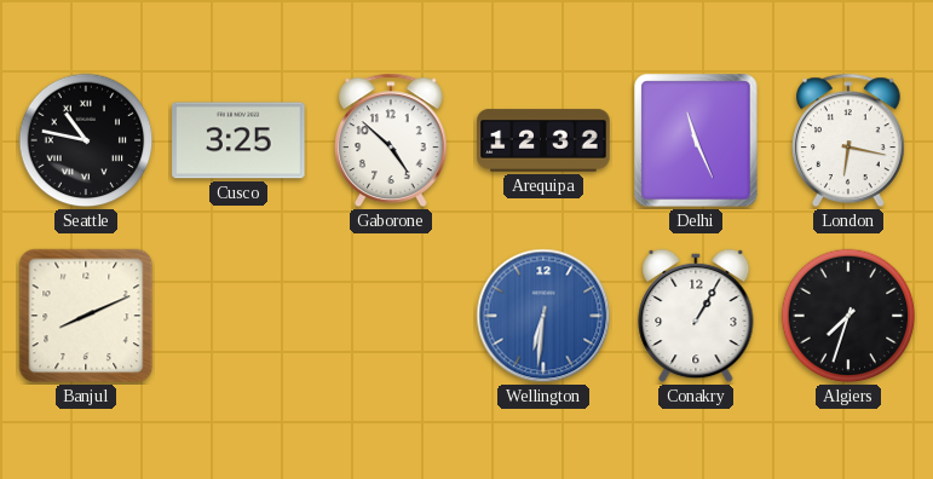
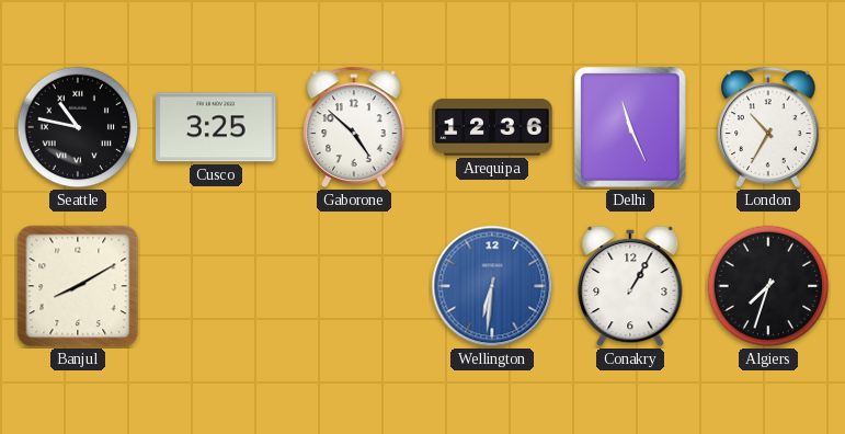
Arequipa: 12:32 -> 12:36 (492, 127)
London: 6:17 -> 10:35 (769, 127)
Banjul: 8:11 -> 8:10 (78, 286)
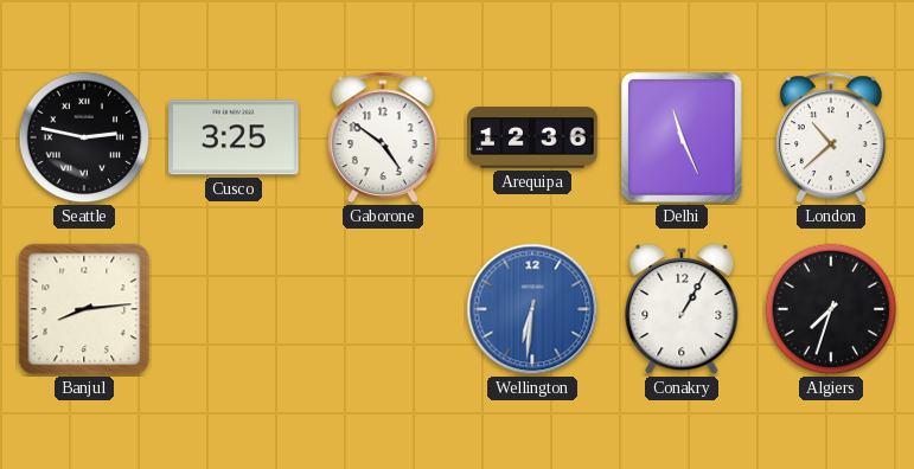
Seattle: 10:47 -> 2:47 (84, 137)
Gaborone: 4:52 -> 4:51 (384, 137)
London: 10:35 -> 10:38 (832, 137)
Banjul: 8:10 -> 8:14 (84, 309)
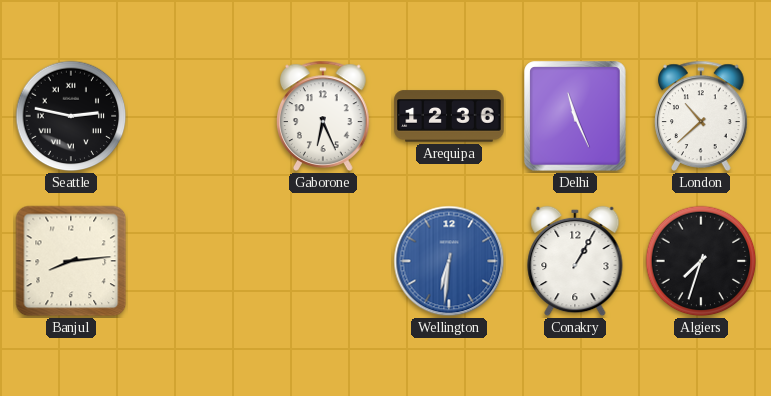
Cusco: 3:25 -> none (234, 137)
Gaborone: 4:51 -> 6:26 (324, 116)
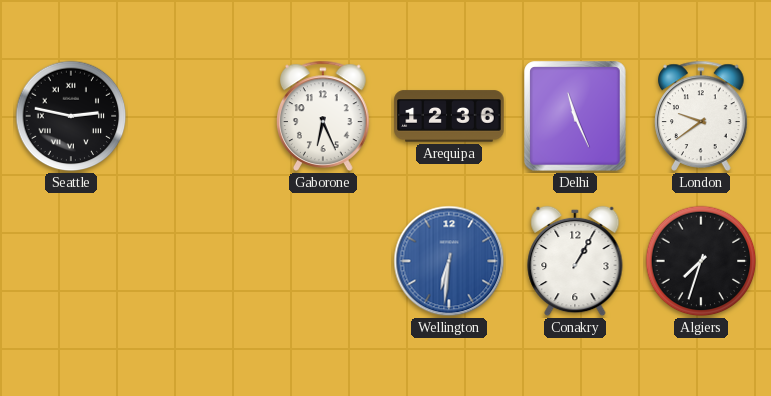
London: 10:38 -> 9:39 (702, 116)
Banjul: 8:14 -> none (71, 261)
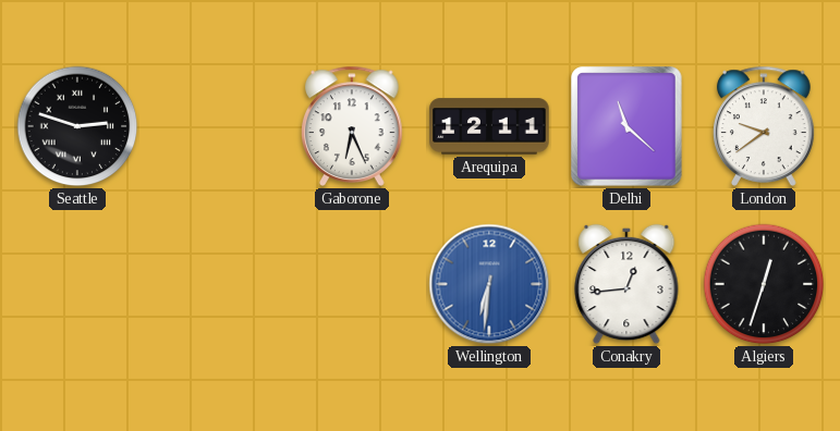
Seattle: 2:47 -> 2:48 (77, 126)
Arequipa: 12:36 -> 12:11 (489, 126)
Delhi: 11:26 -> 11:22 (626, 126)
Conakry: 1:05 -> 12:44 (626, 284)
Algiers: 7:33 -> 12:33 (764, 284)
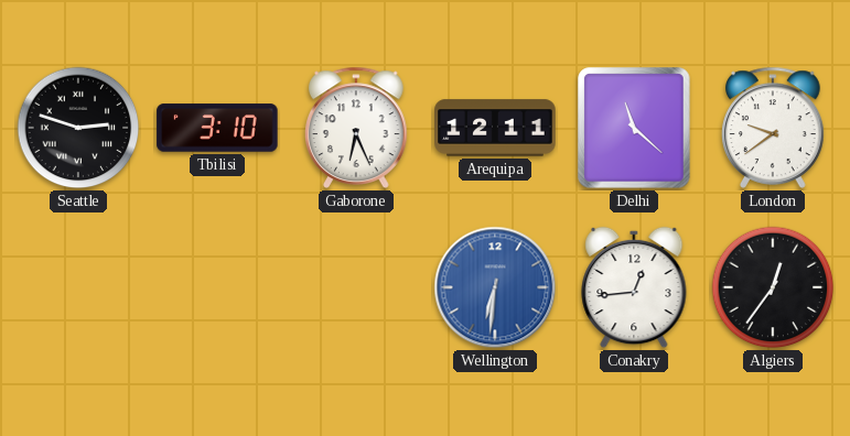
Tbilisi: none -> 3:10 (217, 128)
Algiers: 12:33 -> 12:36 (773, 287)
